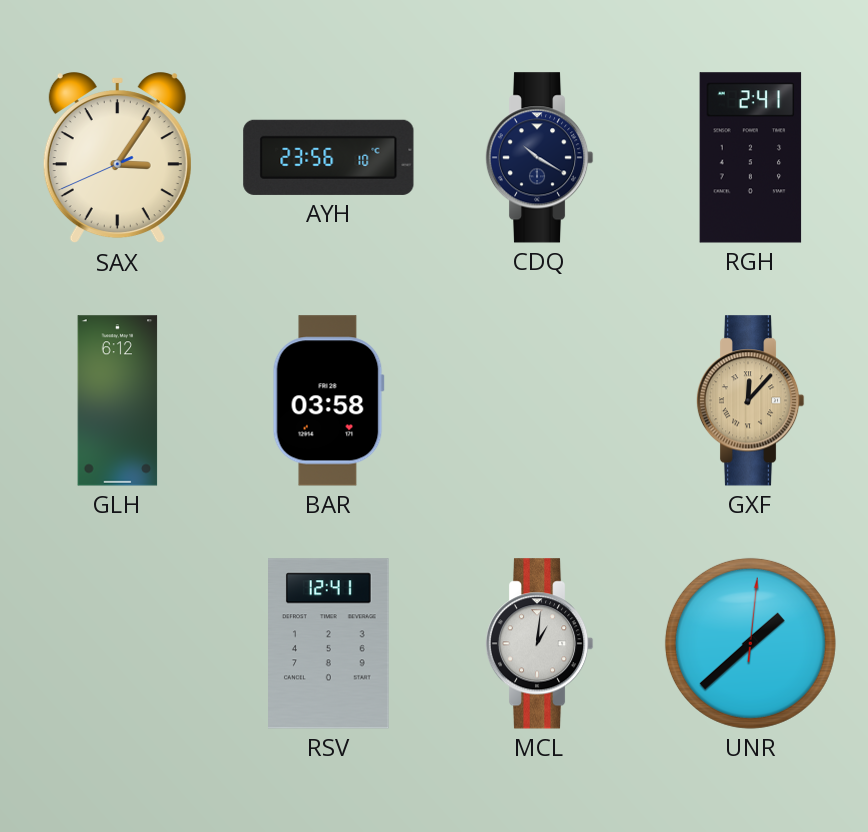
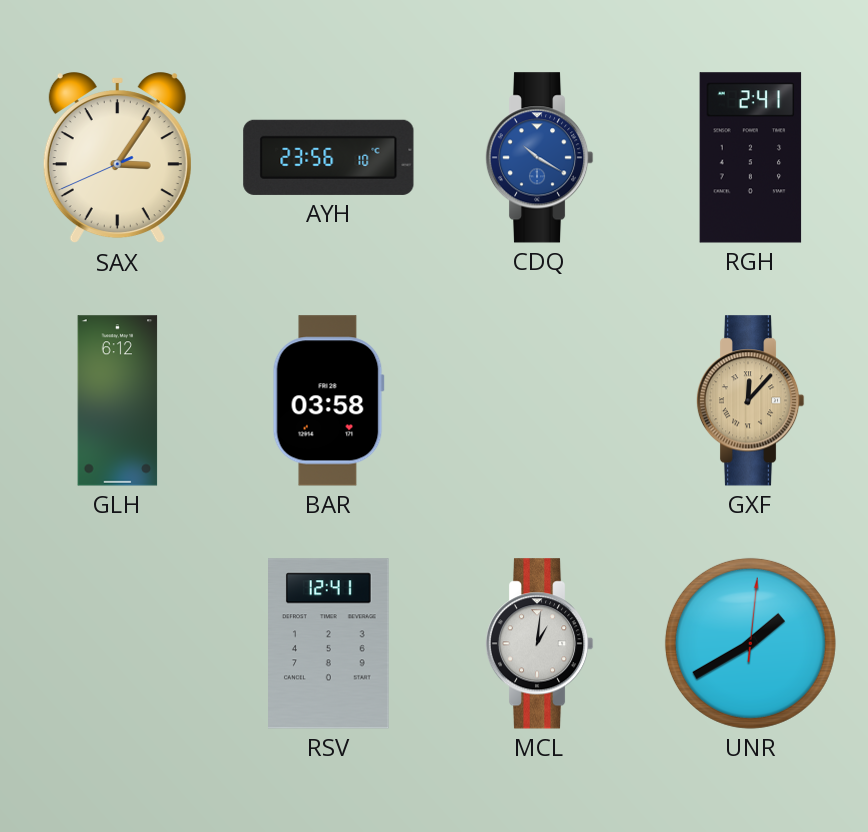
CDQ dial: navy -> blue (539, 158)
UNR: 1:38 -> 1:40 (750, 643)
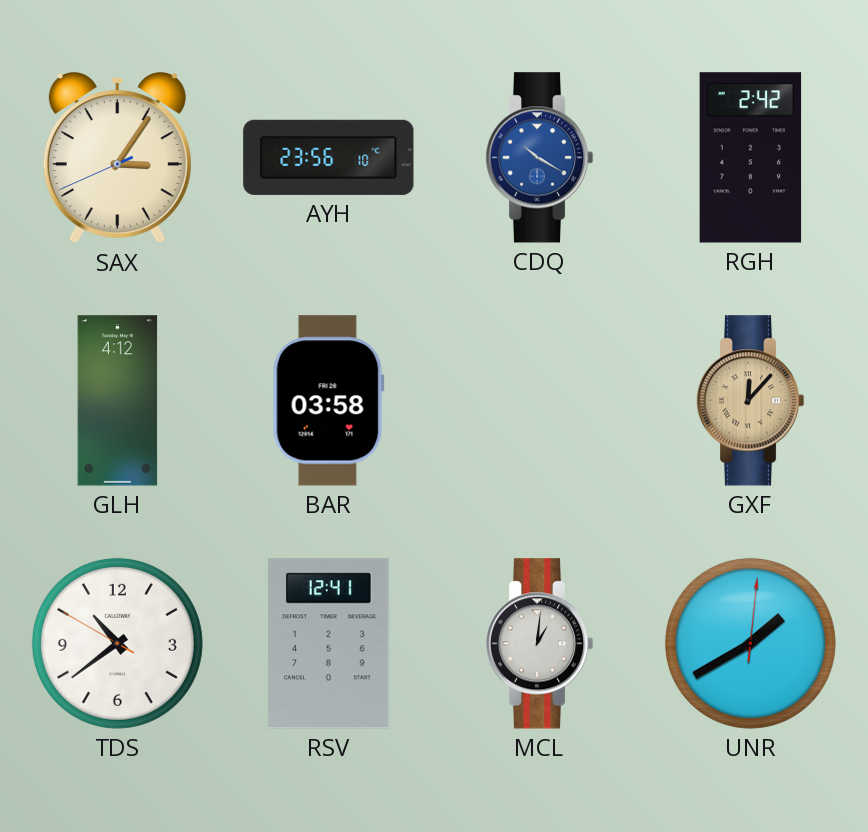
RGH: 2:41 -> 2:42 (751, 158)
GLH: 6:12 -> 4:12 (118, 401)
TDS: none -> 10:38 (117, 643)
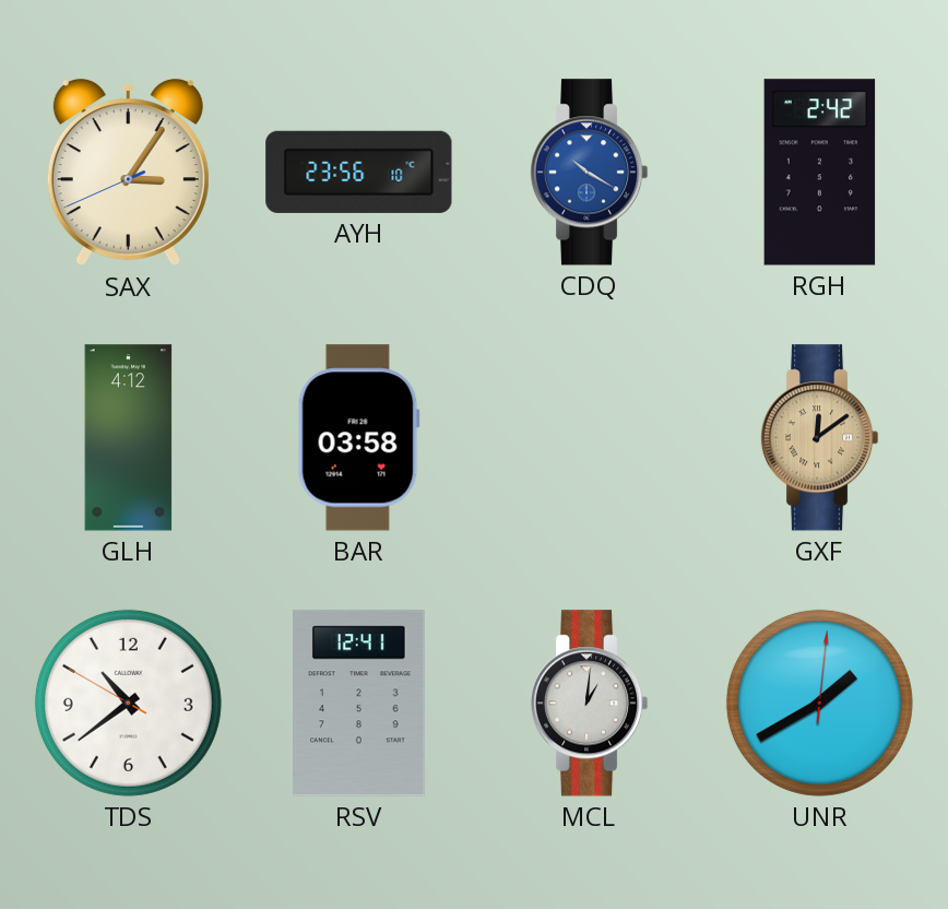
GXF: 12:07 -> 12:09 (819, 438)
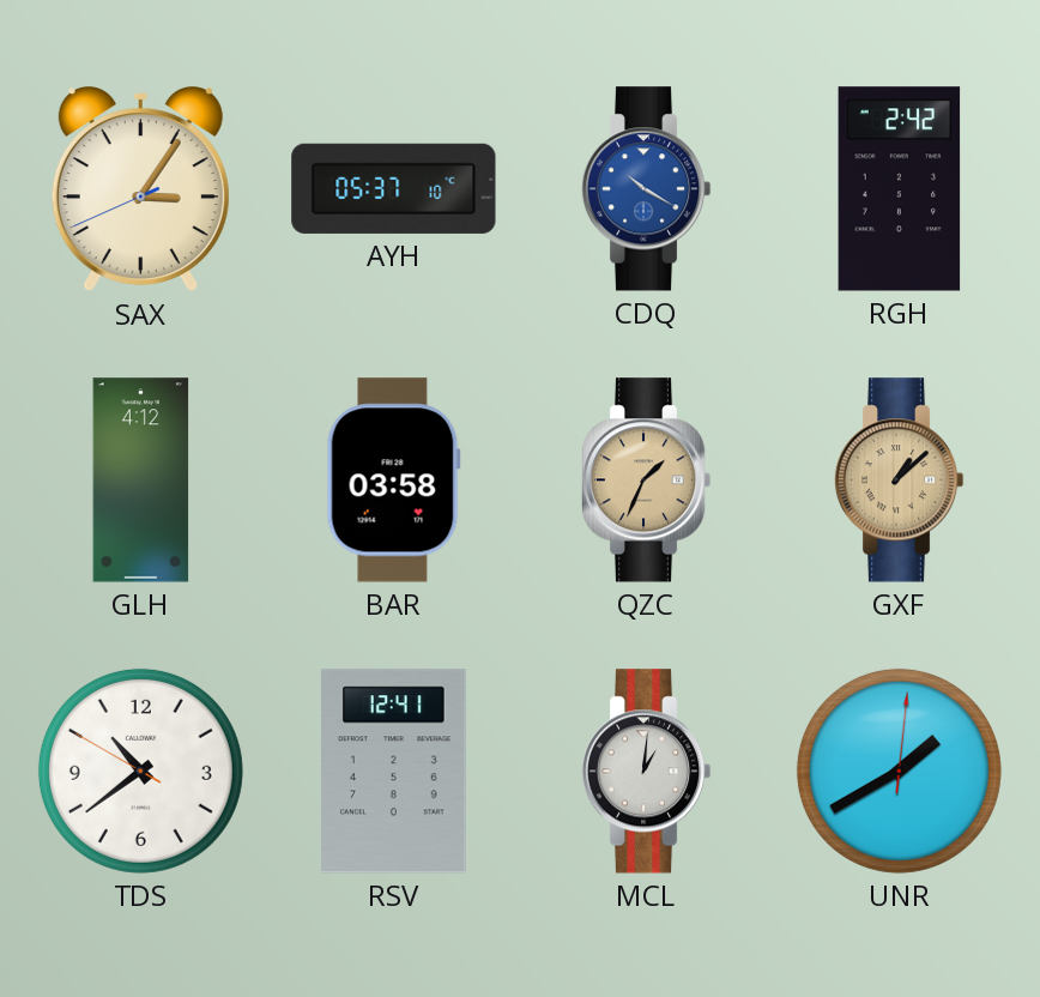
AYH: 23:56 -> 05:37 (394, 188)
QZC: none -> 1:34 (646, 481)
GXF: 12:09 -> 1:08 (899, 481)
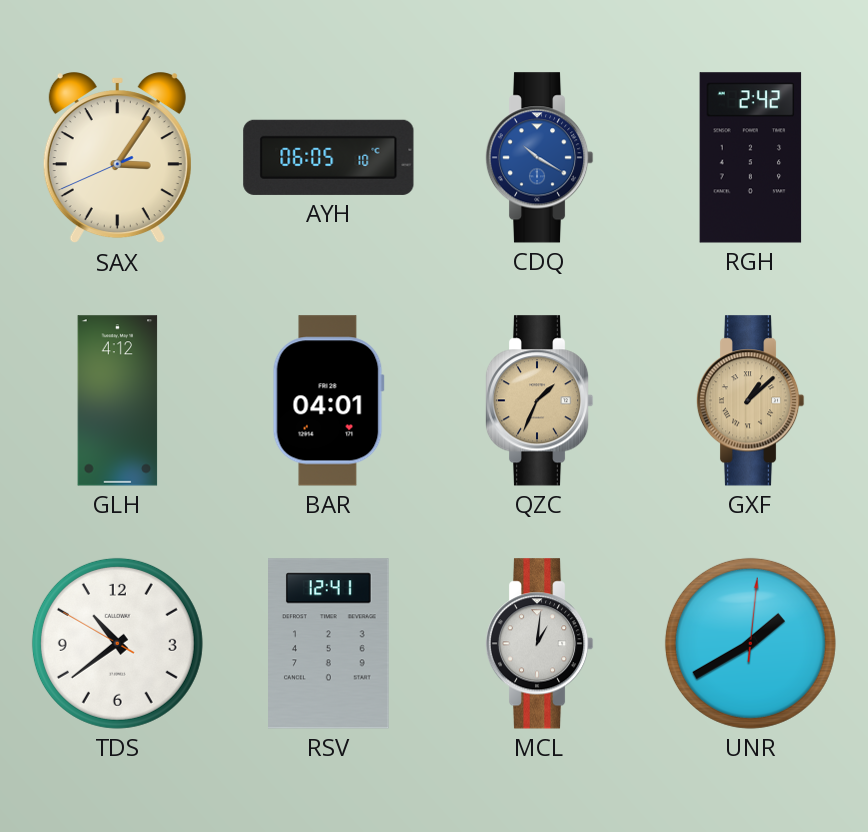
AYH: 05:37 -> 06:05 (329, 157)
BAR: 03:58 -> 04:01 (328, 401)
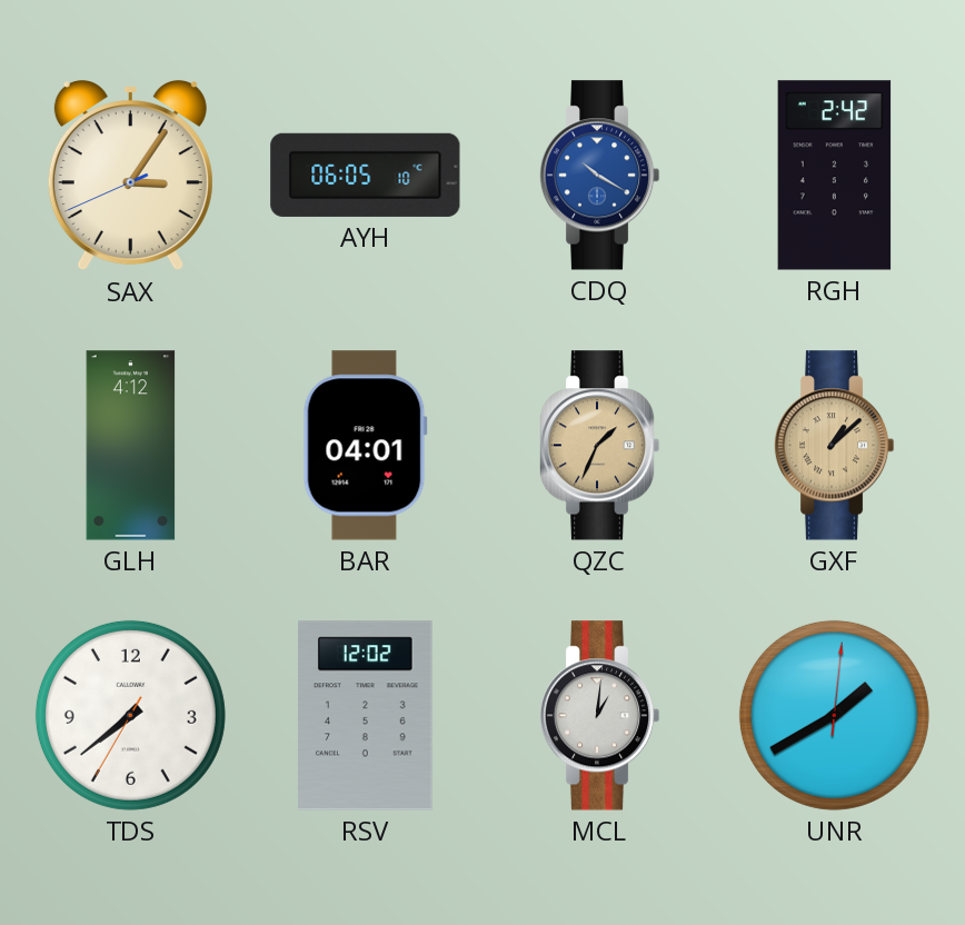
TDS: 10:38 -> 7:38 (130, 715)
RSV: 12:41 -> 12:02 (366, 716)
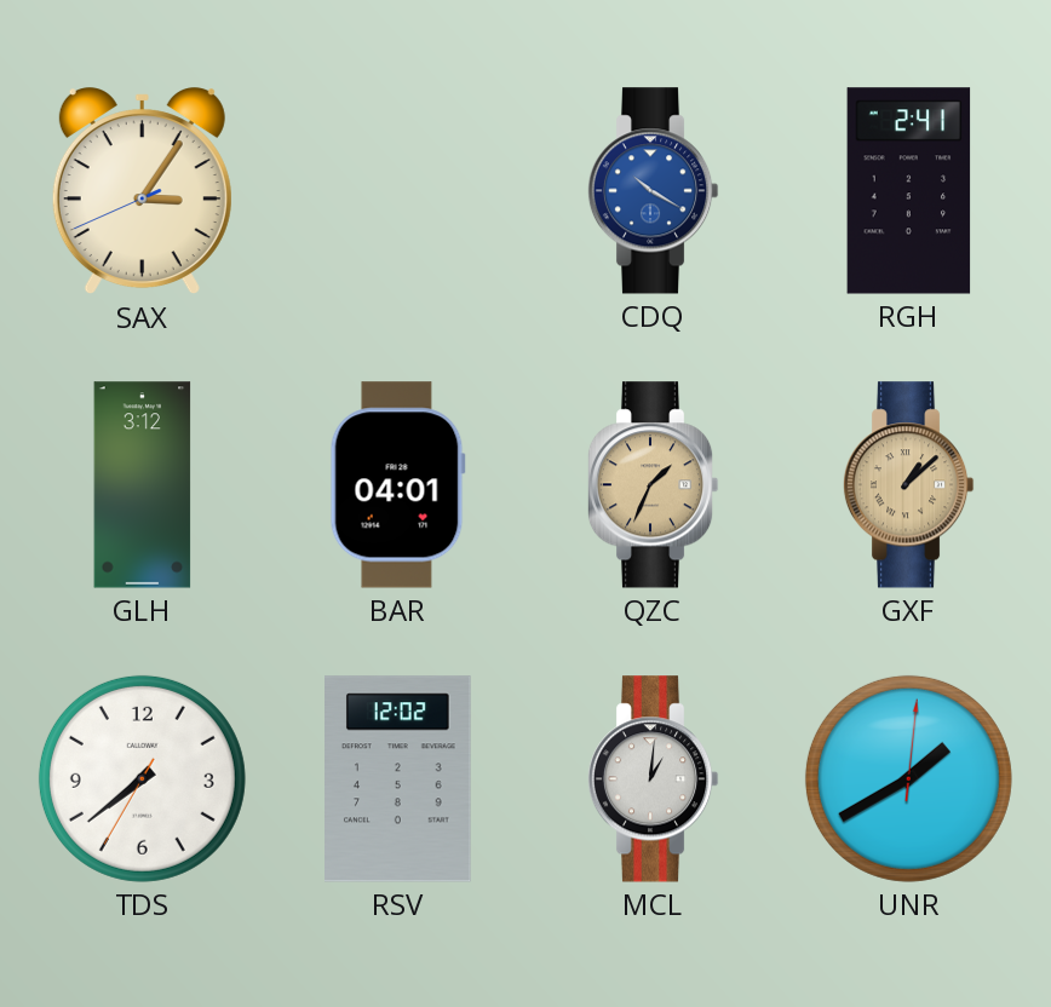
AYH: 06:05 -> none (366, 175)
RGH: 2:42 -> 2:41 (909, 191)
GLH: 4:12 -> 3:12 (143, 485)
